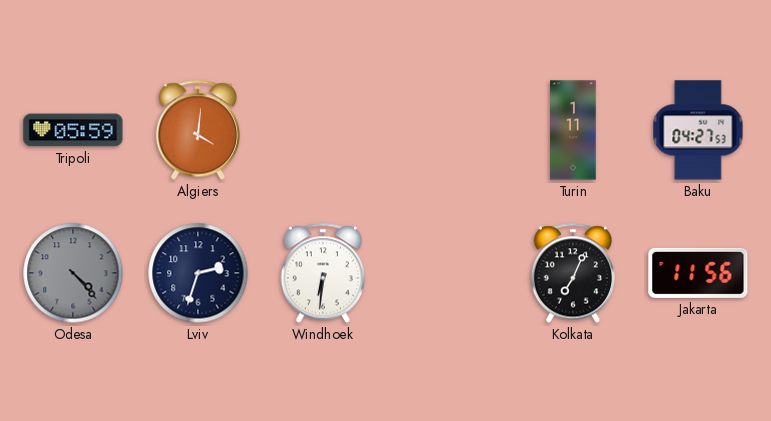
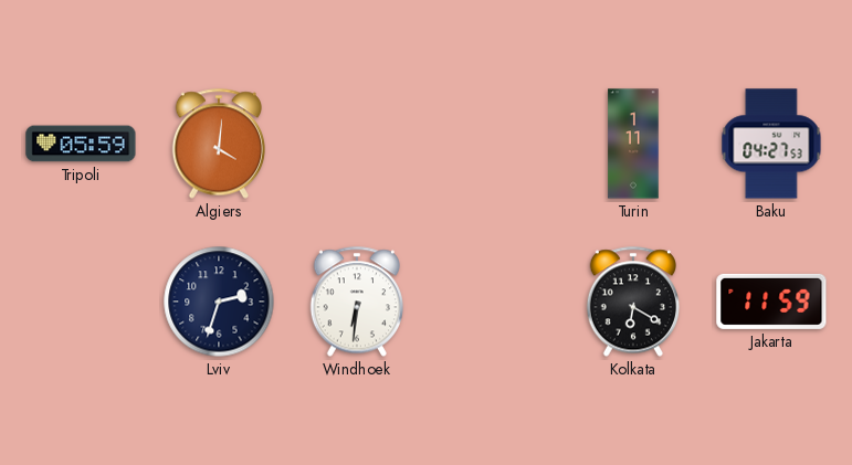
Odesa: 4:23 -> none (73, 273)
Kolkata: 7:04 -> 6:20 (632, 302)
Jakarta: 11:56 -> 11:59 (771, 302)
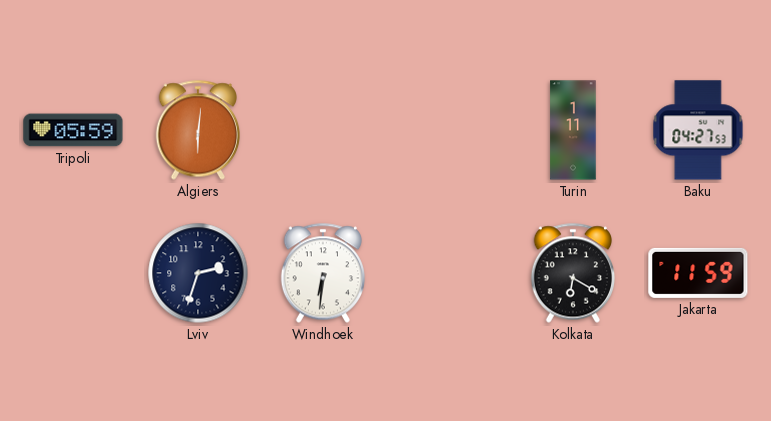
Algiers: 4:01 -> 6:01 (197, 130)
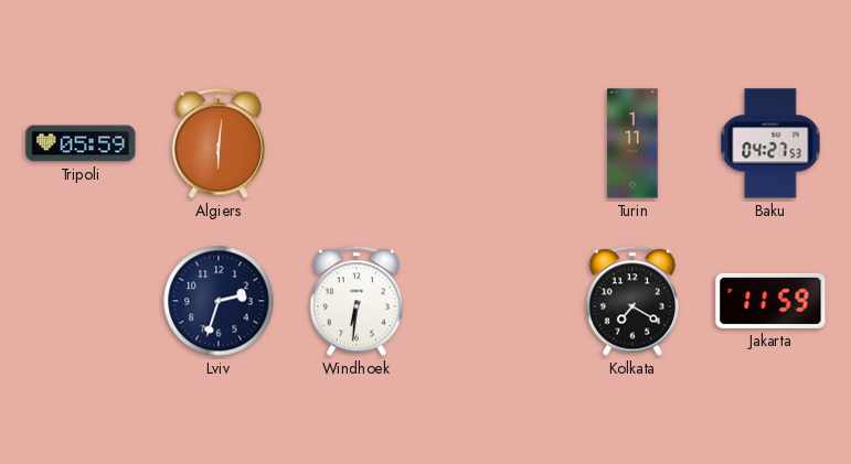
Kolkata: 6:20 -> 7:20 (631, 301)
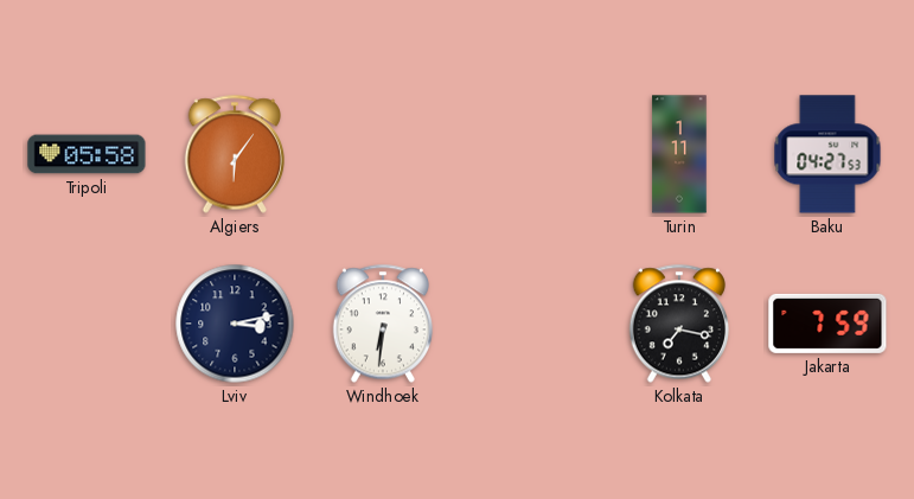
Tripoli: 05:59 -> 05:58 (87, 154)
Algiers: 6:01 -> 6:06 (234, 154)
Lviv: 2:33 -> 3:13 (235, 324)
Kolkata: 7:20 -> 7:17 (678, 324)
Jakarta: 11:59 -> 7:59 (827, 324)
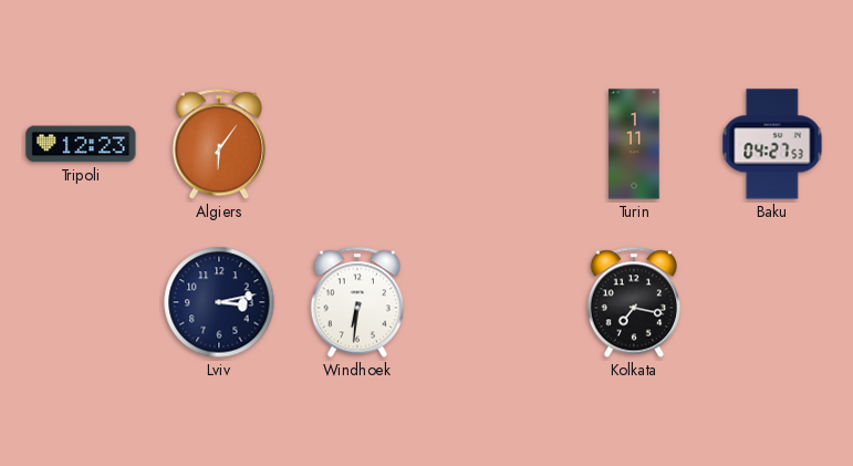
Tripoli: 05:58 -> 12:23 (81, 144)
Jakarta: 7:59 -> none (827, 324)
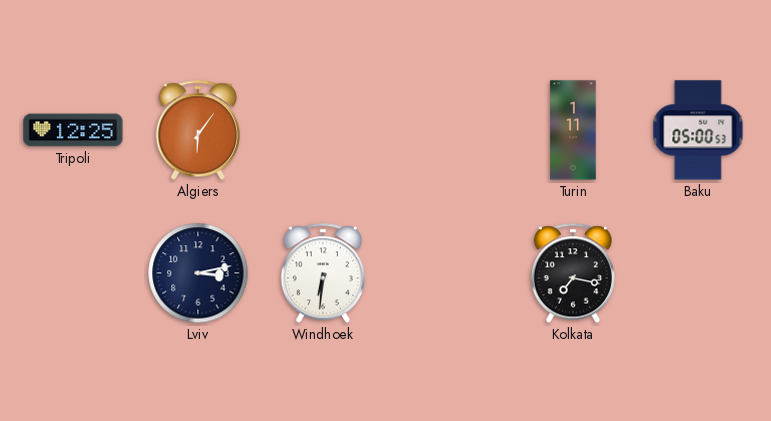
Tripoli: 12:23 -> 12:25 (73, 130)
Baku: 04:27 -> 05:00 (698, 130)
